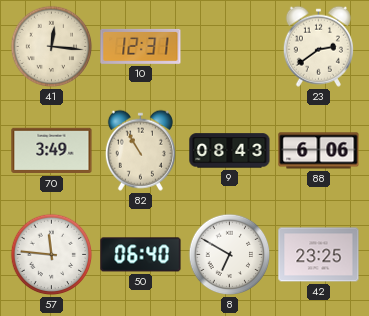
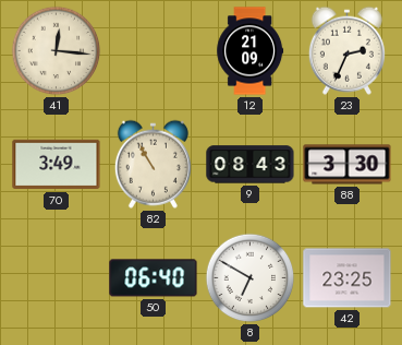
10: 12:31 -> none (141, 46)
12: none -> 21:09 (251, 51)
23: 2:39 -> 2:34 (346, 50)
88: 6:06 -> 3:30 (348, 165)
57: 11:46 -> none (52, 255)
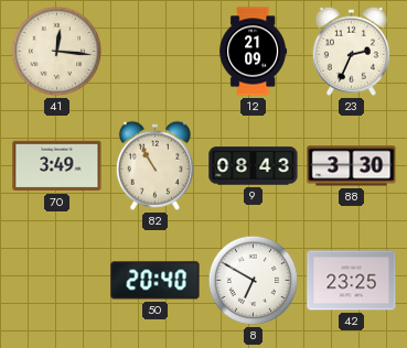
50: 06:40 -> 20:40 (156, 281)
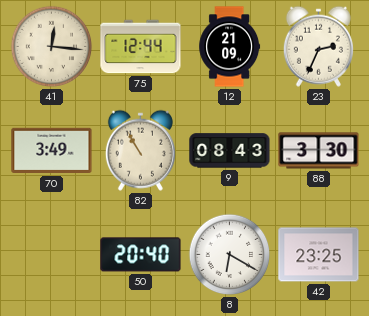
75: none -> 12:44 (141, 47)
8: 6:50 -> 6:20 (230, 255)
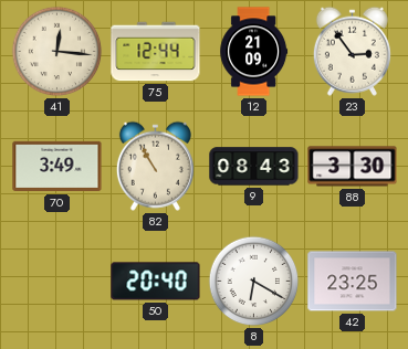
23: 2:34 -> 2:54 (352, 51)
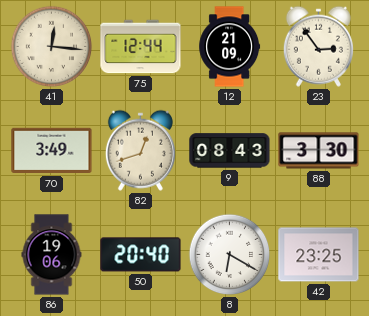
82: 10:55 -> 12:42 (140, 150)
86: none -> 19:06 (52, 255)
